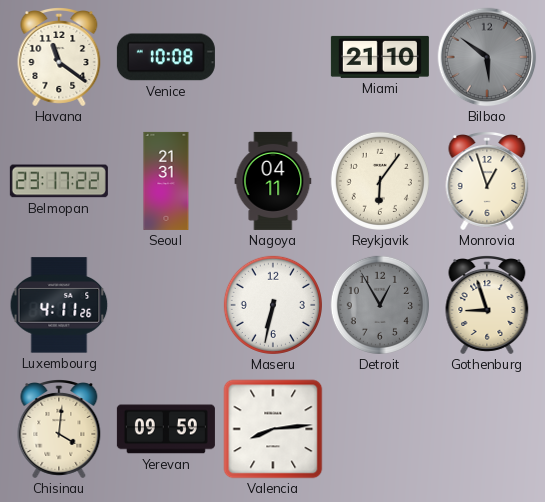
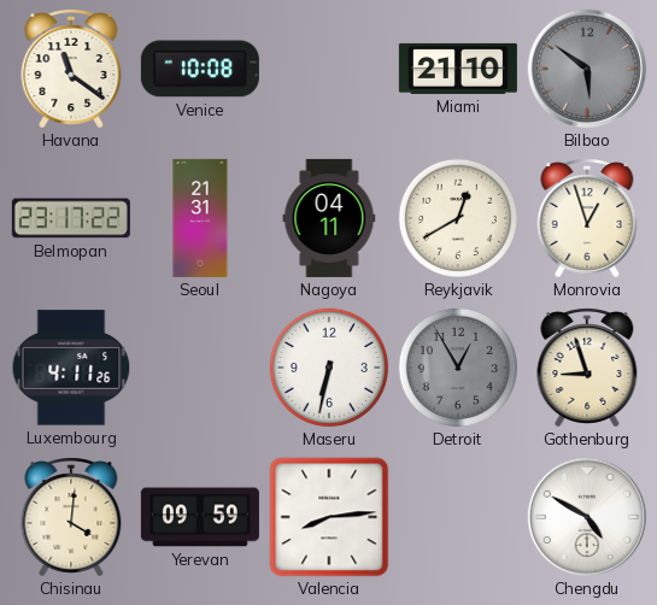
Reykjavik: 6:06 -> 12:40 (458, 218)
Chengdu: none -> 4:50 (587, 517)
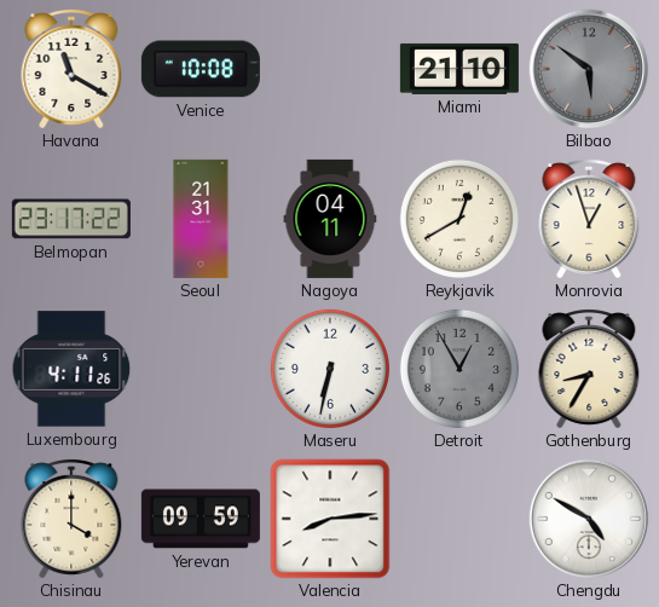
Havana: 11:21 -> 11:20 (71, 70)
Gothenburg: 8:57 -> 8:35 (589, 370)
Chisinau: 4:01 -> 4:00 (71, 520)
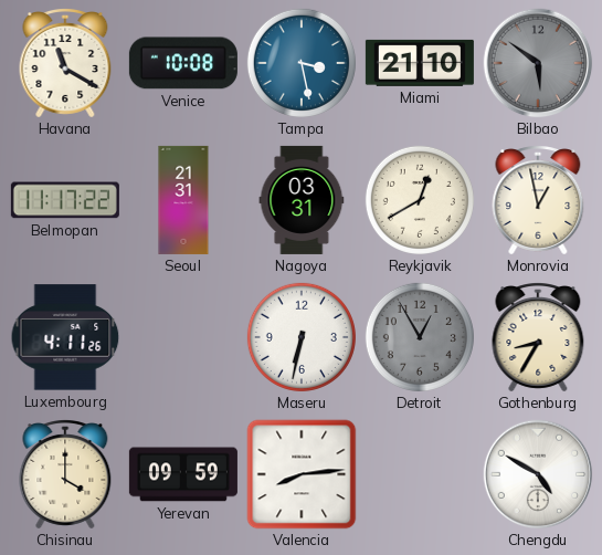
Tampa: none -> 3:28 (302, 63)
Belmopan: 23:17 -> 11:17 (65, 200)
Nagoya: 04:11 -> 03:31 (302, 200)
Monrovia: 12:57 -> 12:58 (538, 201)
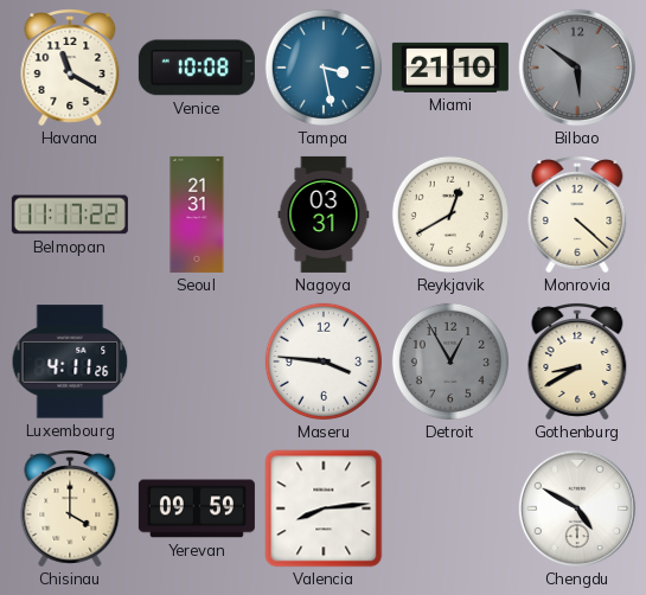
Monrovia: 12:58 -> 4:22 (577, 216)
Maseru: 6:32 -> 3:46 (324, 362)
Gothenburg: 8:35 -> 8:40 (577, 363)
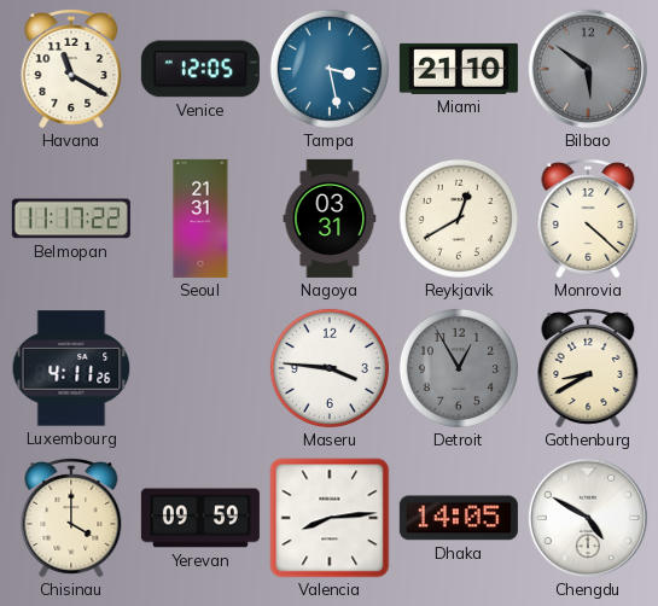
Venice: 10:08 -> 12:05 (200, 69)
Dhaka: none -> 14:05 (459, 518)
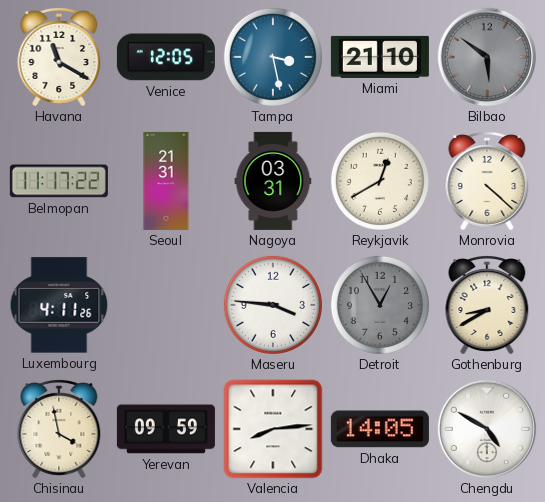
Chisinau: 4:00 -> 3:58 (59, 430)
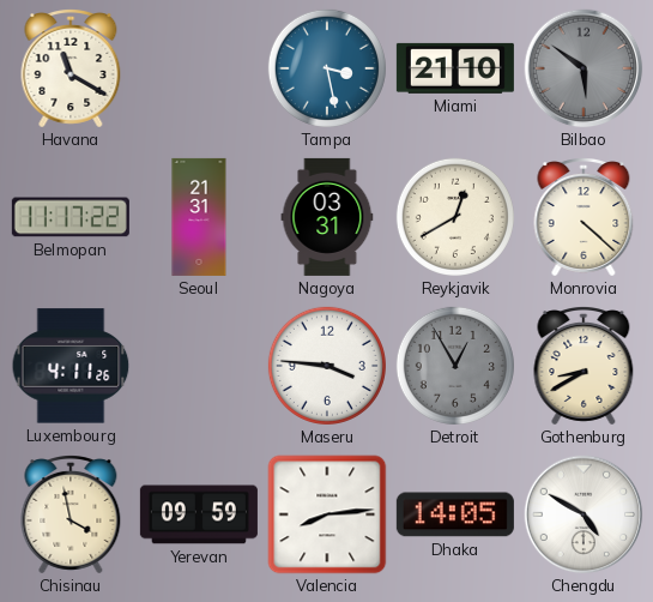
Venice: 12:05 -> none (166, 57)
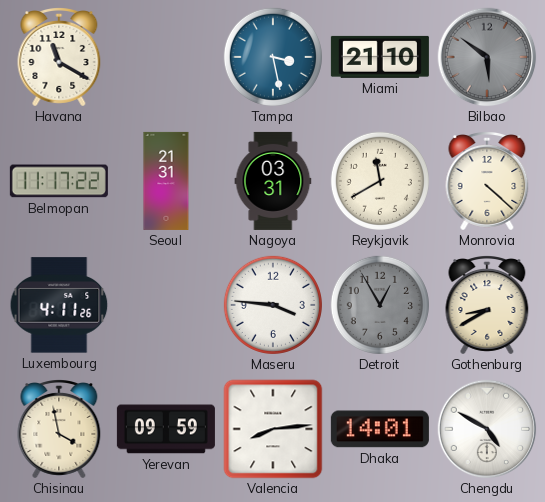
Reykjavik: 12:40 -> 11:40 (380, 181)
Dhaka: 14:05 -> 14:01 (380, 429)
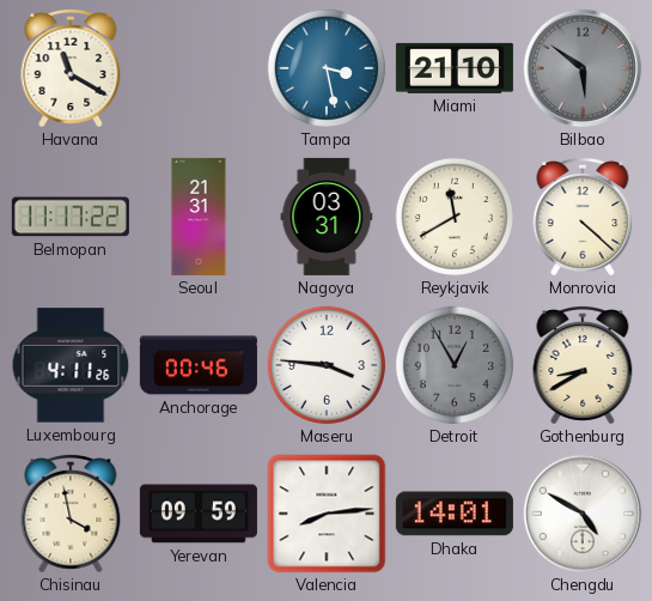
Anchorage: none -> 00:46 (199, 365)
